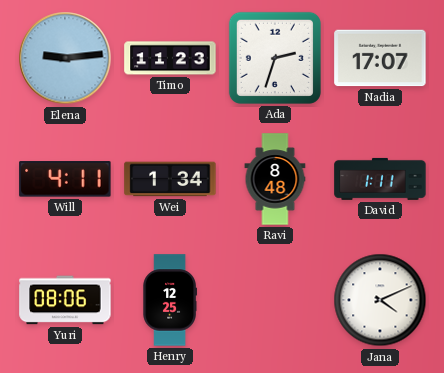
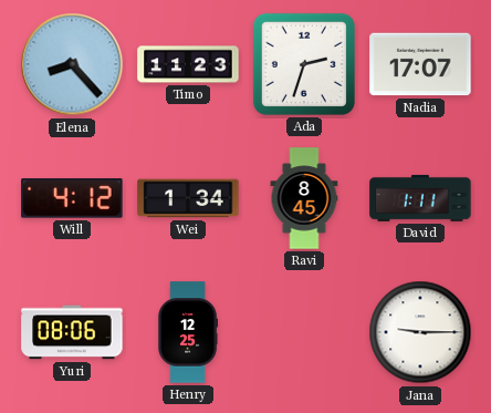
Elena: 9:14 -> 8:23 (72, 64)
Will: 4:11 -> 4:12 (72, 198)
Ravi: 8:48 -> 8:45 (304, 198)
Jana: 4:11 -> 9:15 (420, 332)
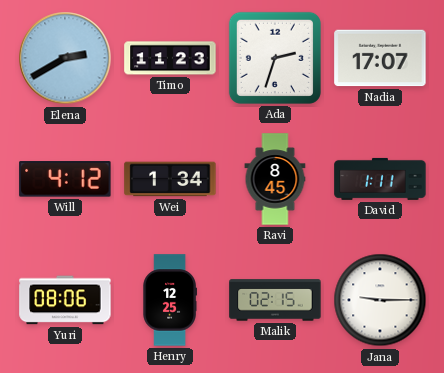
Elena: 8:23 -> 2:40 (65, 58)
Malik: none -> 02:15 (275, 300)
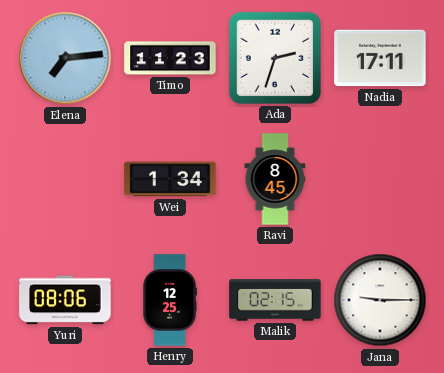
Elena: 2:40 -> 7:14 (65, 58)
Nadia: 17:07 -> 17:11 (380, 58)
Will: 4:12 -> none (65, 179)
David: 1:11 -> none (380, 179)
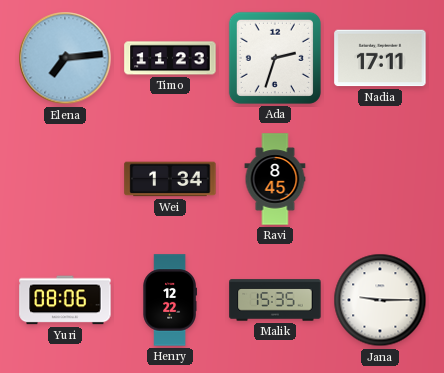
Henry: 12:25 -> 12:22 (169, 300)
Malik: 02:15 -> 15:35 (275, 300)
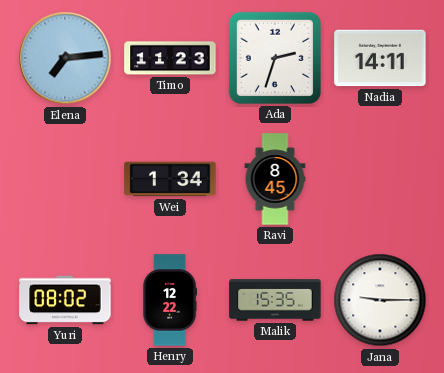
Nadia: 17:11 -> 14:11 (380, 58)
Yuri: 08:06 -> 08:02 (65, 300)
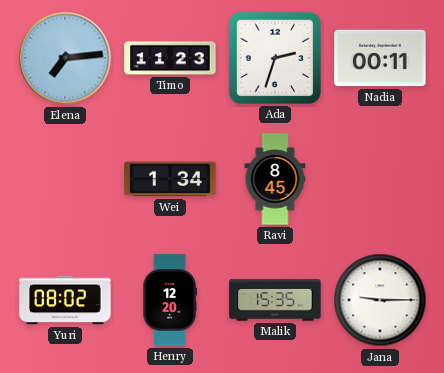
Nadia: 14:11 -> 00:11 (380, 58)
Henry: 12:22 -> 12:20 (169, 300)
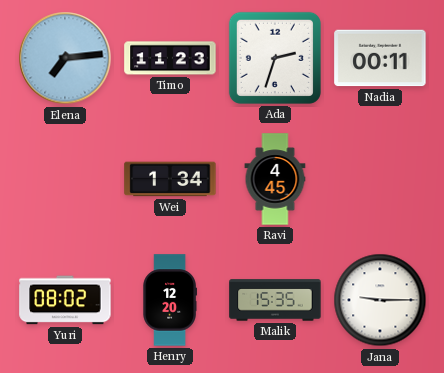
Ravi: 8:45 -> 4:45 (275, 179)
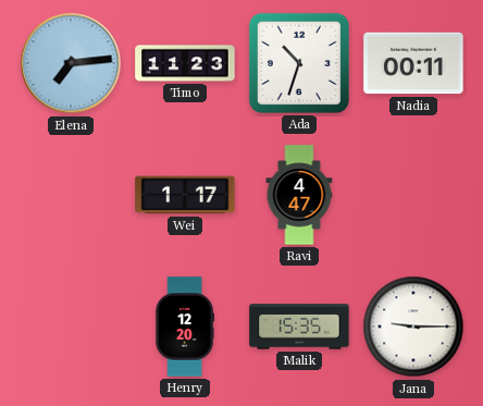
Ada: 2:33 -> 10:33 (299, 63)
Wei: 1:34 -> 1:17 (185, 195)
Ravi: 4:45 -> 4:47 (299, 195)
Yuri: 08:02 -> none (65, 300)
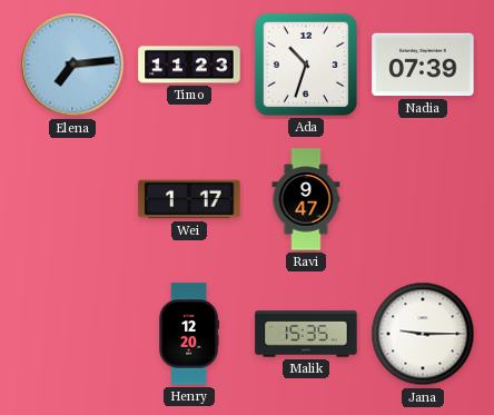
Nadia: 00:11 -> 07:39 (423, 65)
Ravi: 4:47 -> 9:47 (306, 199)
